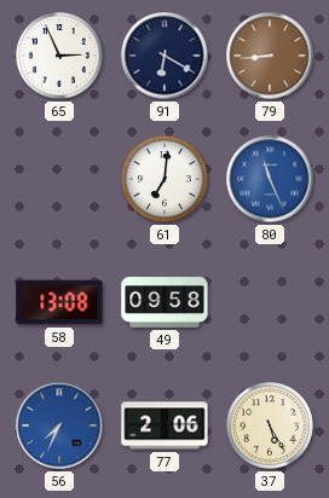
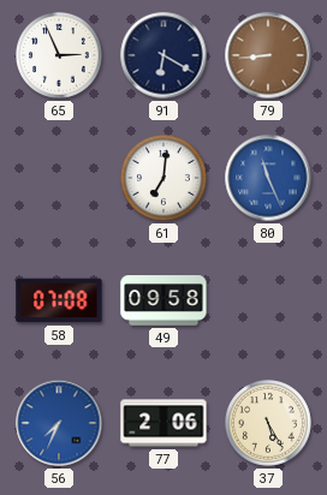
58: 13:08 -> 07:08 (59, 300)
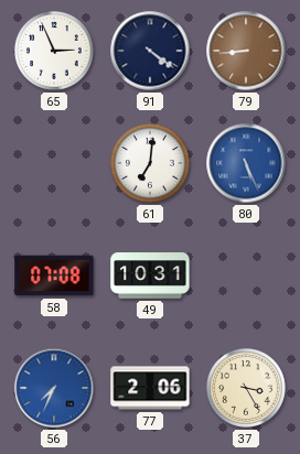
91: 6:20 -> 4:21 (150, 51)
80: 11:26 -> 5:26 (246, 163)
49: 09:58 -> 10:31 (150, 275)
37: 5:25 -> 3:25 (247, 389)
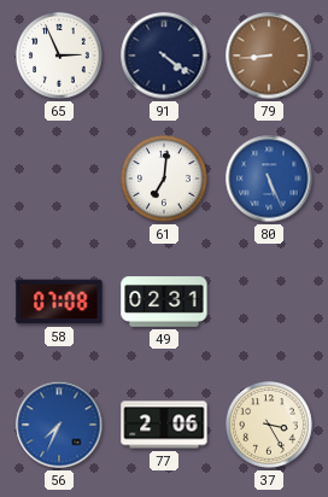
49: 10:31 -> 02:31 (164, 302)
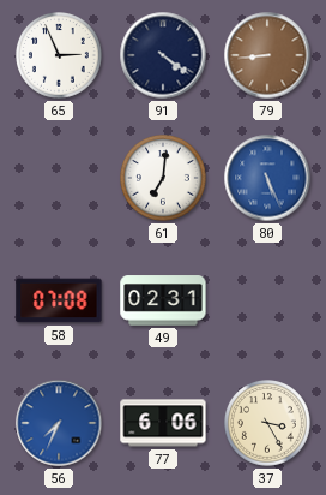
77: 2:06 -> 6:06 (163, 423)
